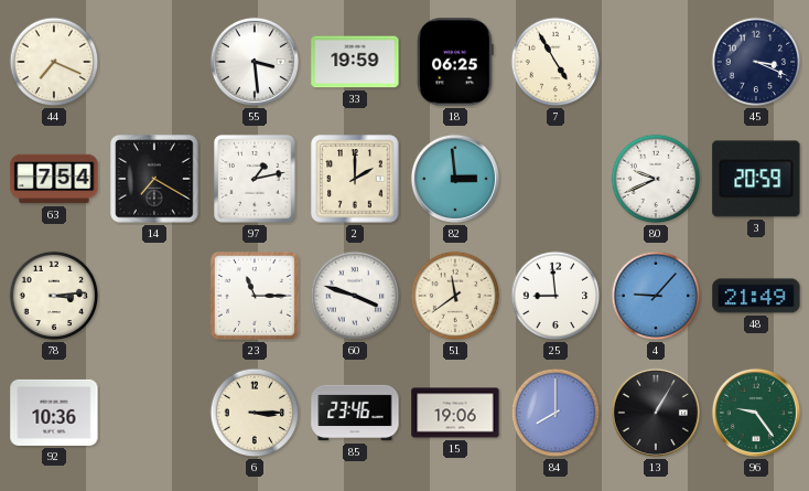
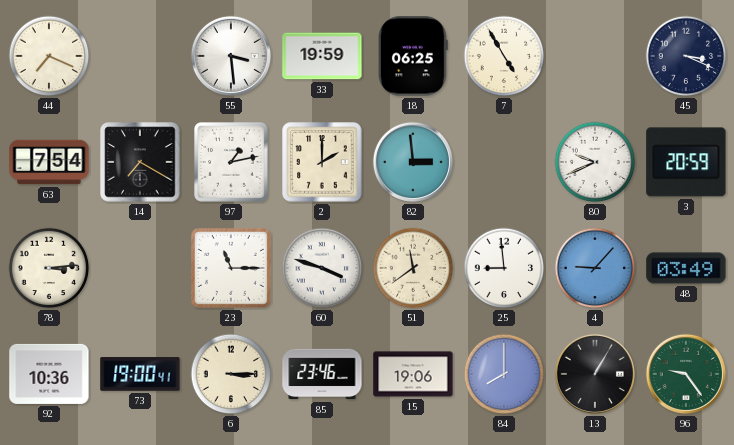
48: 21:49 -> 03:49 (686, 268)
73: none -> 19:00 (140, 374)
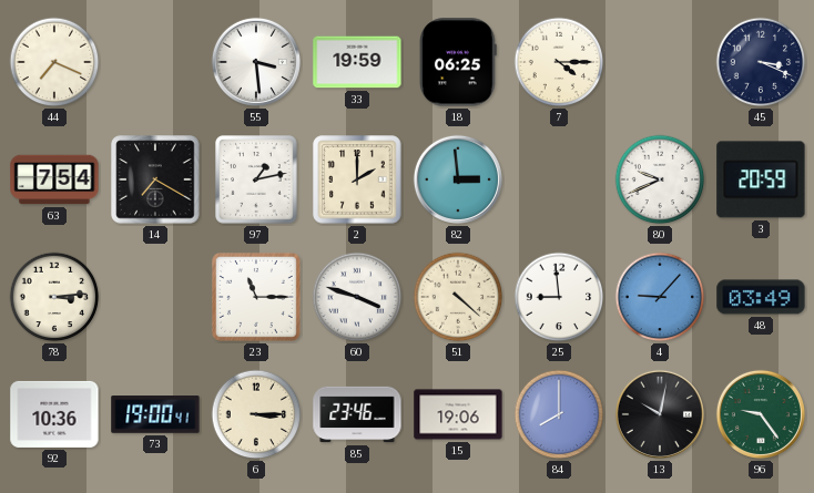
7: 4:55 -> 4:15 (559, 62)
51: 11:39 -> 4:22 (458, 297)
13: 1:05 -> 10:02 (660, 414)
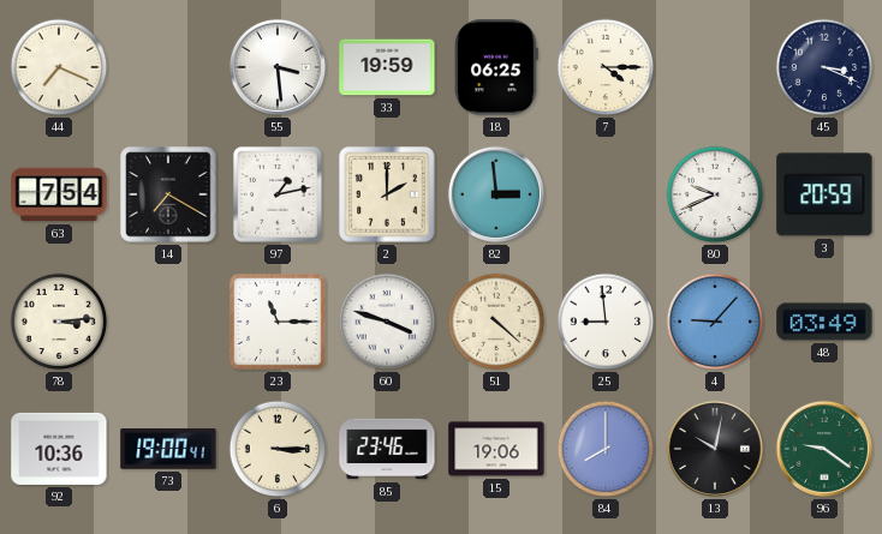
96: 9:24 -> 9:21 (824, 449)
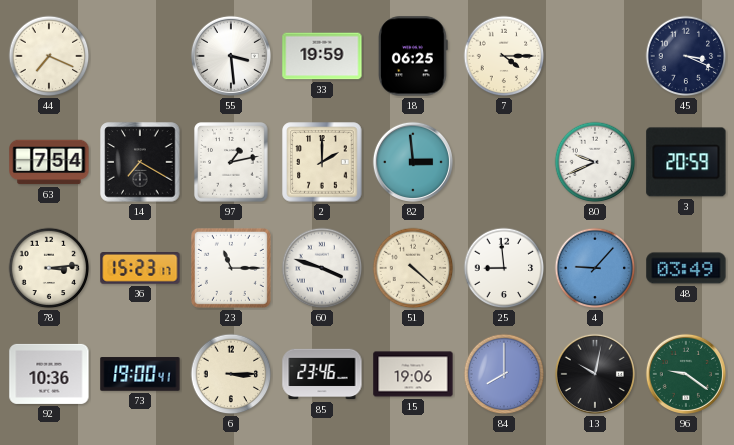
36: none -> 15:23 (140, 269)
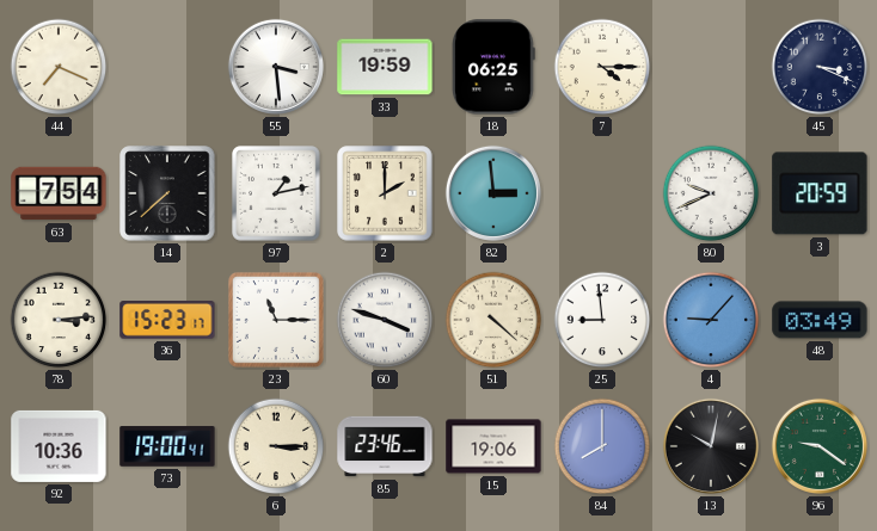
14: 7:20 -> 7:38 (167, 193)
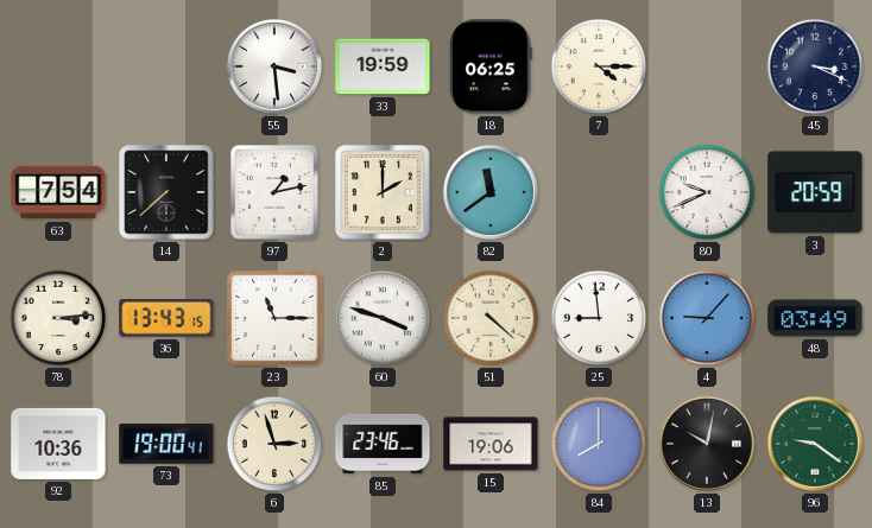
44: 7:19 -> none (59, 67)
82: 2:59 -> 11:39 (491, 192)
36: 15:23 -> 13:43 (166, 319)
6: 3:15 -> 2:57 (274, 444)
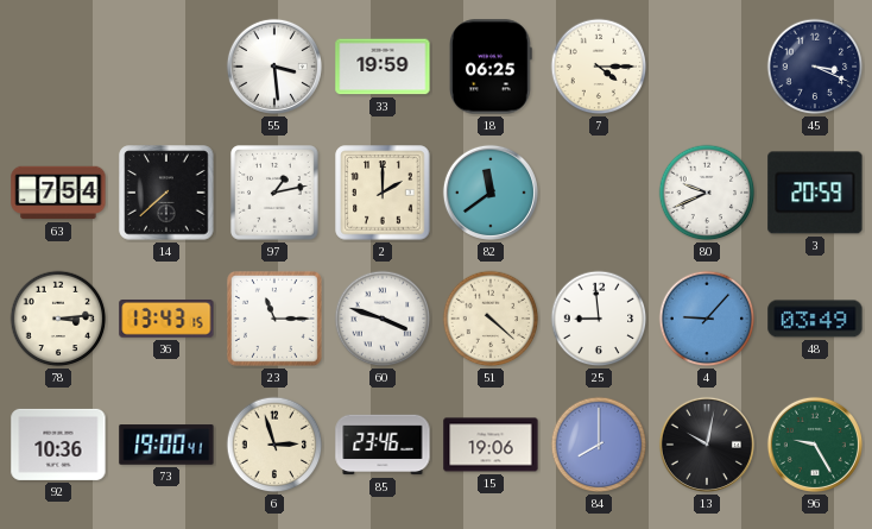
96: 9:21 -> 9:25 (815, 445)
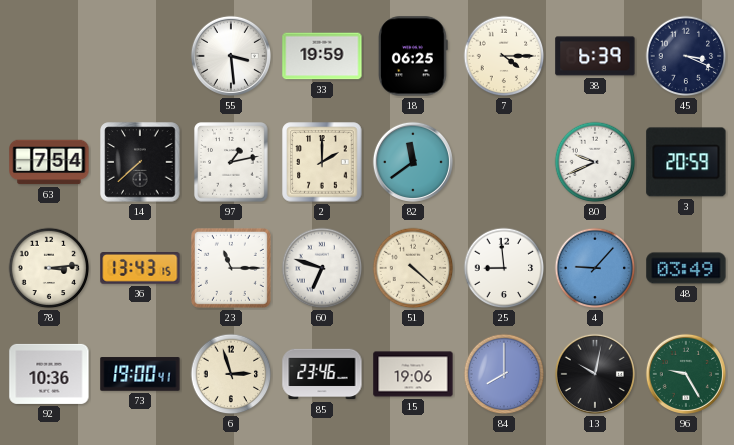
38: none -> 6:39 (595, 56)
60: 3:48 -> 6:48 (322, 268)
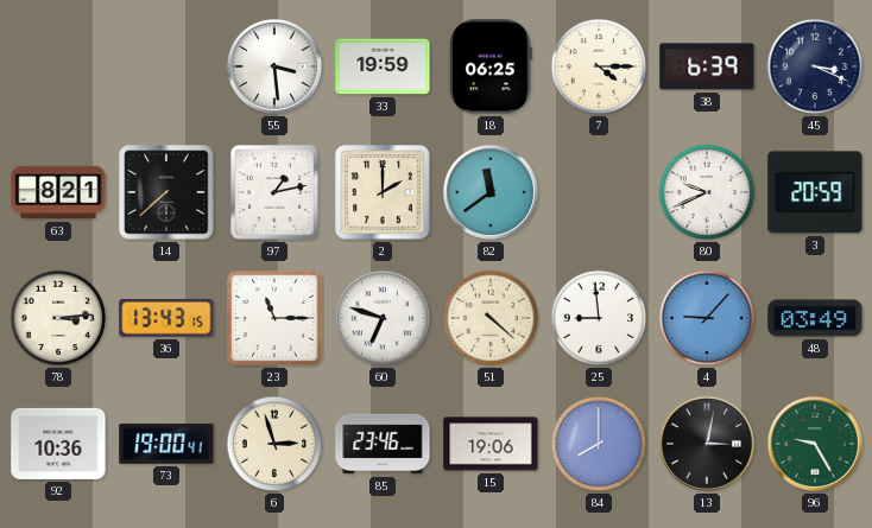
63: 7:54 -> 8:21 (58, 192)
13: 10:02 -> 3:02 (707, 444)
